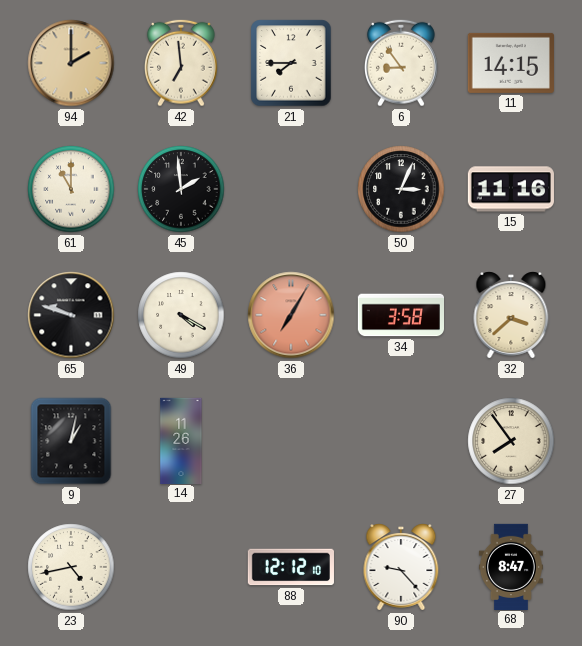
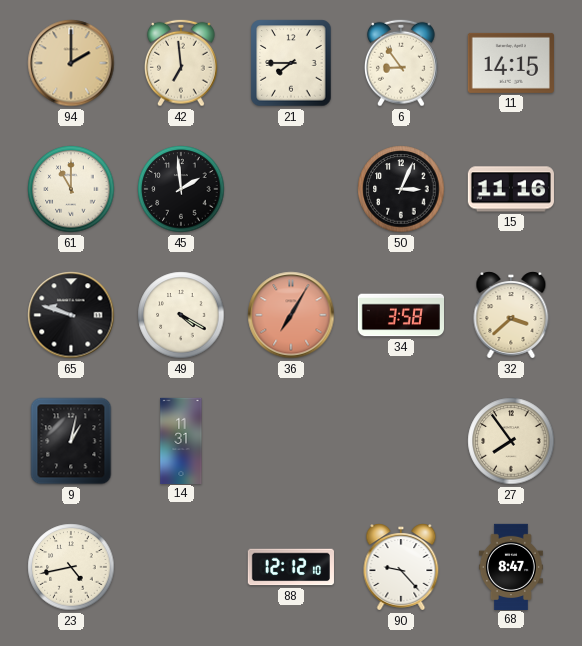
14: 11:26 -> 11:31 (181, 440)
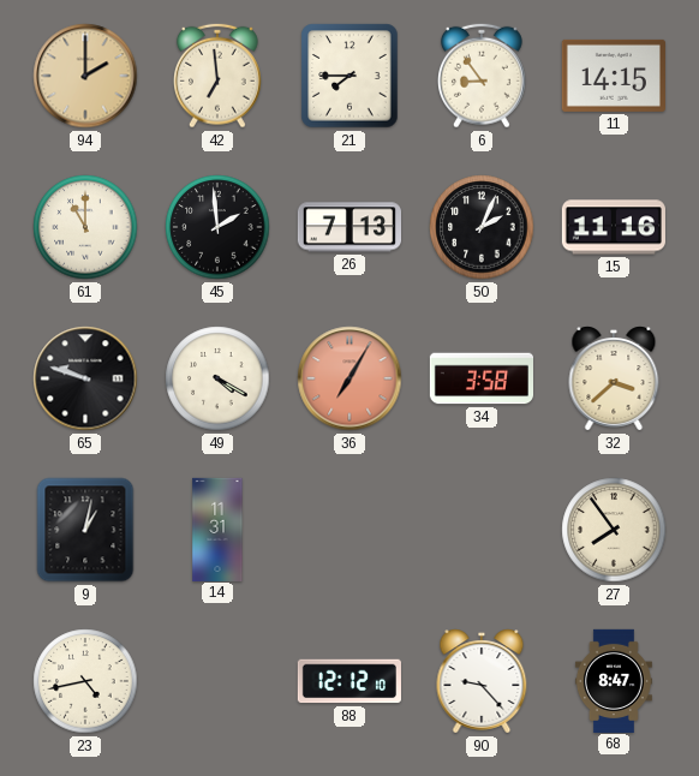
26: none -> 7:13 (348, 227)
50: 3:04 -> 2:04 (482, 227)
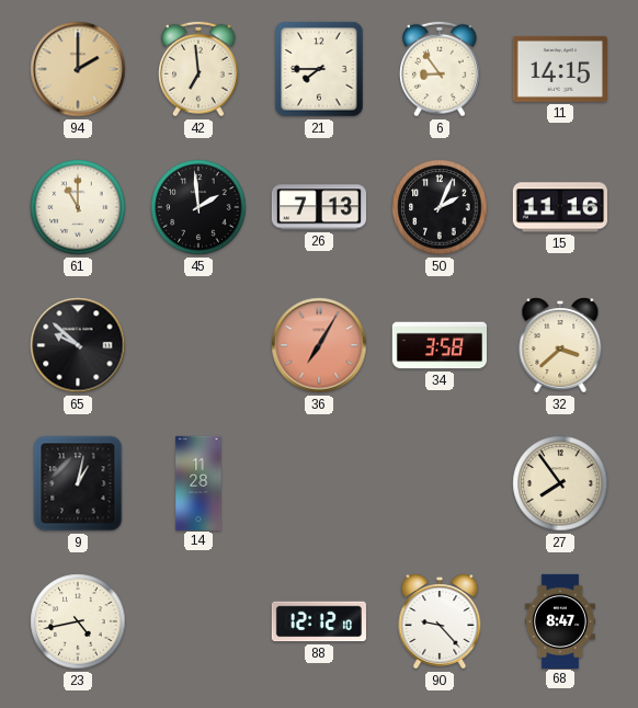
65: 9:48 -> 9:52 (78, 345)
49: 4:20 -> none (217, 378)
14: 11:31 -> 11:28 (198, 482)
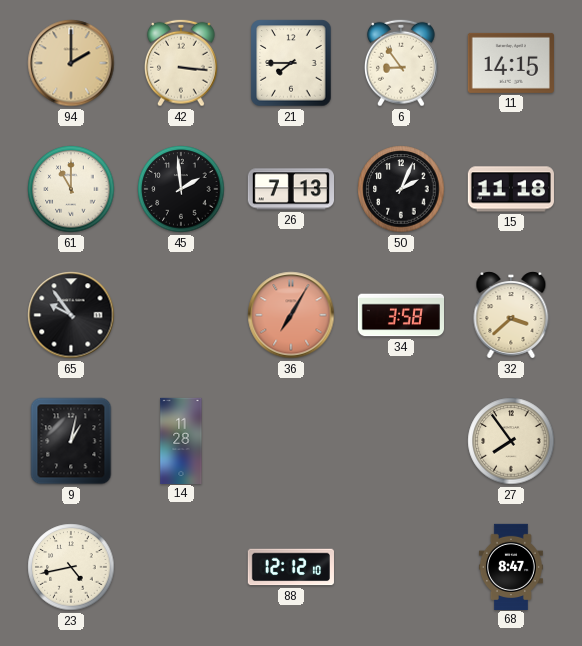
42: 6:59 -> 3:16 (182, 63)
15: 11:16 -> 11:18 (511, 189)
65: 9:52 -> 9:54 (71, 315)
90: 9:23 -> none (440, 621)
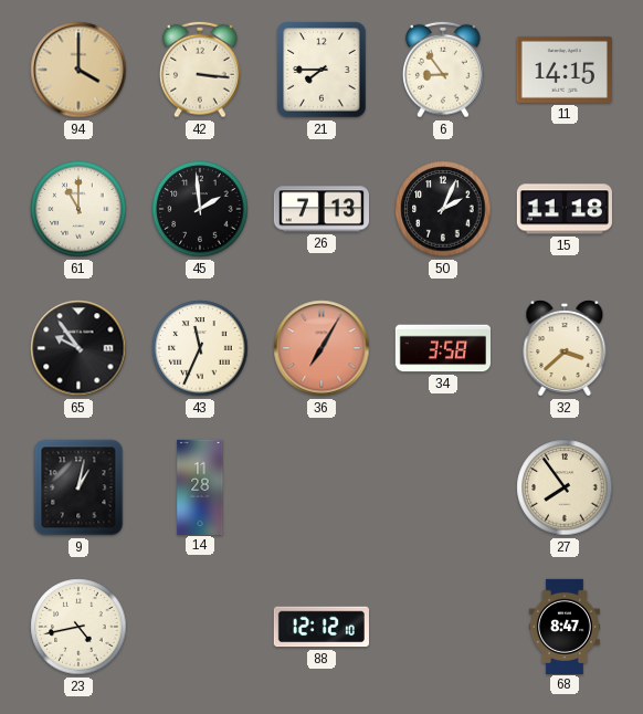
94: 2:00 -> 4:00 (78, 70)
43: none -> 11:34 (200, 348)
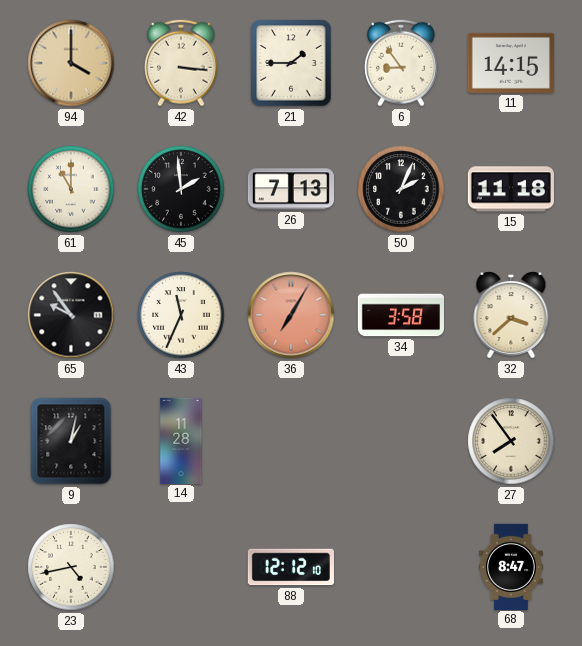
21: 7:45 -> 1:45 (291, 63)
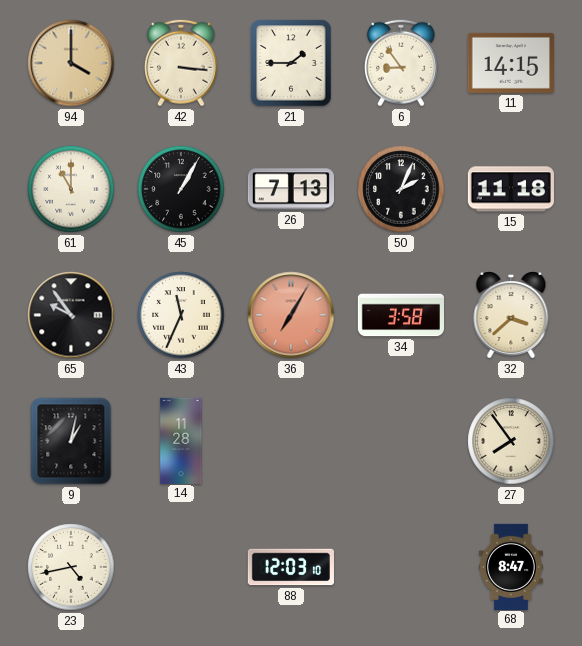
45: 1:59 -> 1:05 (181, 189)
88: 12:12 -> 12:03 (291, 567)
